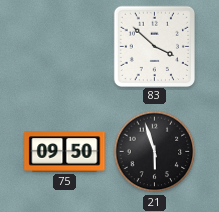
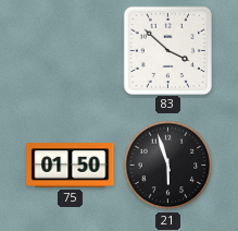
75: 09:50 -> 01:50 (71, 166)
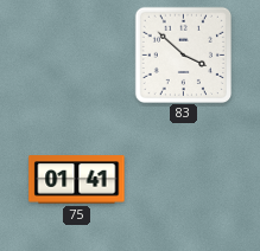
75: 01:50 -> 01:41 (77, 180)
21: 5:57 -> none (168, 166)
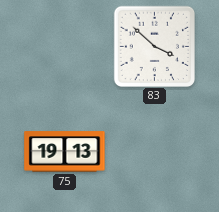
75: 01:41 -> 19:13 (65, 152)
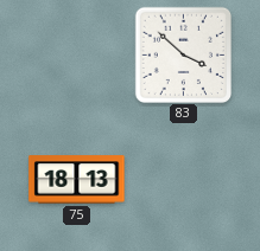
75: 19:13 -> 18:13 (77, 180)
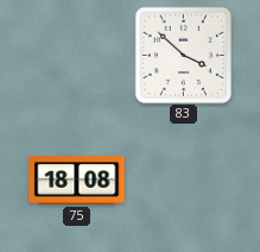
75: 18:13 -> 18:08 (77, 181)
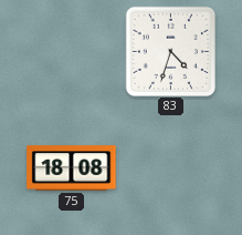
83: 3:52 -> 4:33 (170, 51)
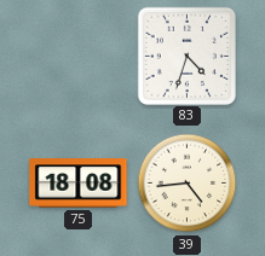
39: none -> 4:44 (188, 184)
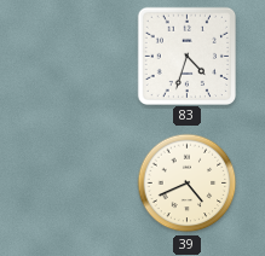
75: 18:08 -> none (79, 184)
39: 4:44 -> 4:41 (188, 184)
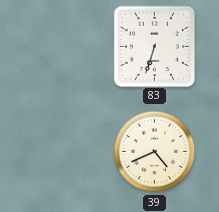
83: 4:33 -> 6:33 (154, 46)
